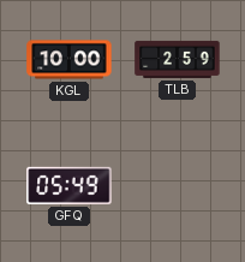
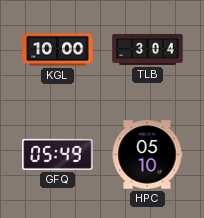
TLB: 2:59 -> 3:04 (148, 49)
HPC: none -> 05:10 (147, 155)
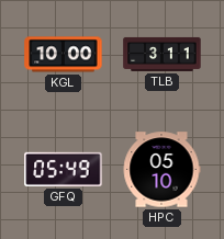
TLB: 3:04 -> 3:11 (163, 54)
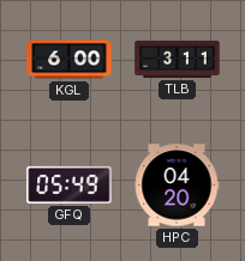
KGL: 10:00 -> 6:00 (70, 60)
HPC: 05:10 -> 04:20 (177, 186)
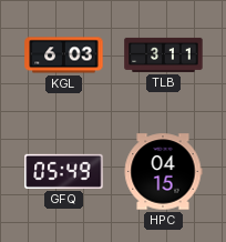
KGL: 6:00 -> 6:03 (64, 56)
HPC: 04:20 -> 04:15 (163, 172)
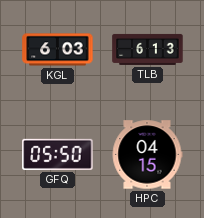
TLB: 3:11 -> 6:13 (148, 49)
GFQ: 05:49 -> 05:50 (58, 154)
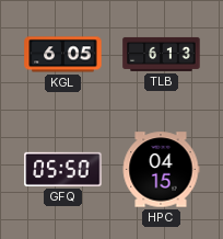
KGL: 6:03 -> 6:05 (63, 55)
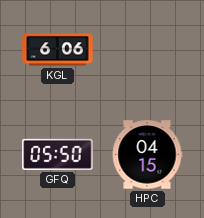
KGL: 6:05 -> 6:06 (58, 50)
TLB: 6:13 -> none (162, 54)
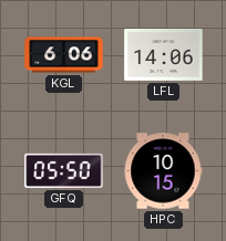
LFL: none -> 14:06 (164, 55)
HPC: 04:15 -> 10:15 (163, 171)
